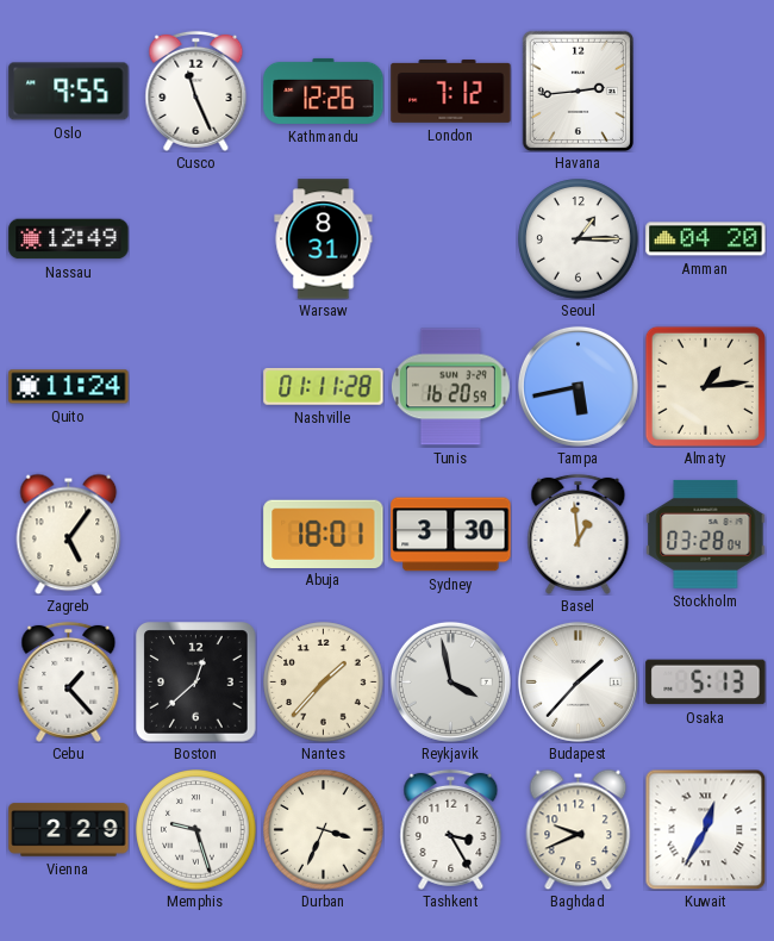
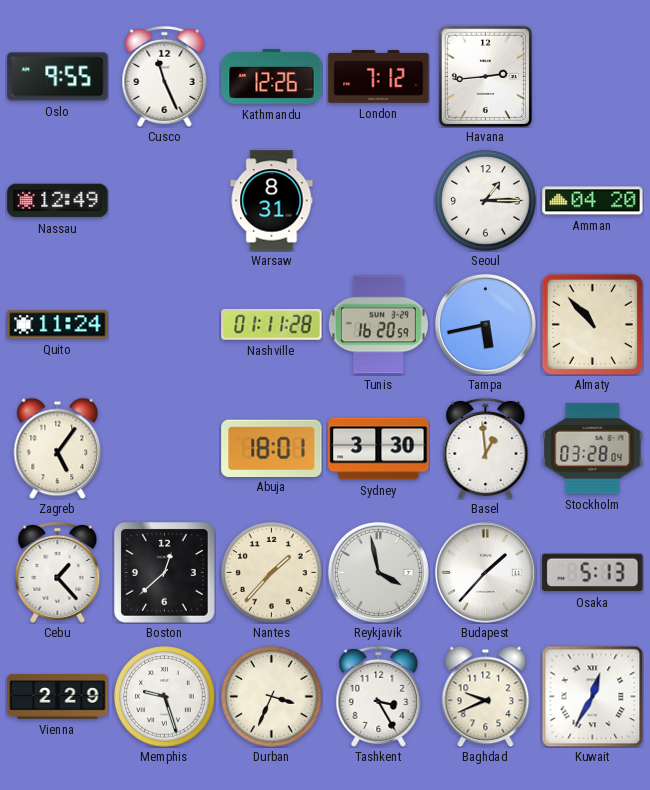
Almaty: 1:14 -> 10:53 (592, 324)
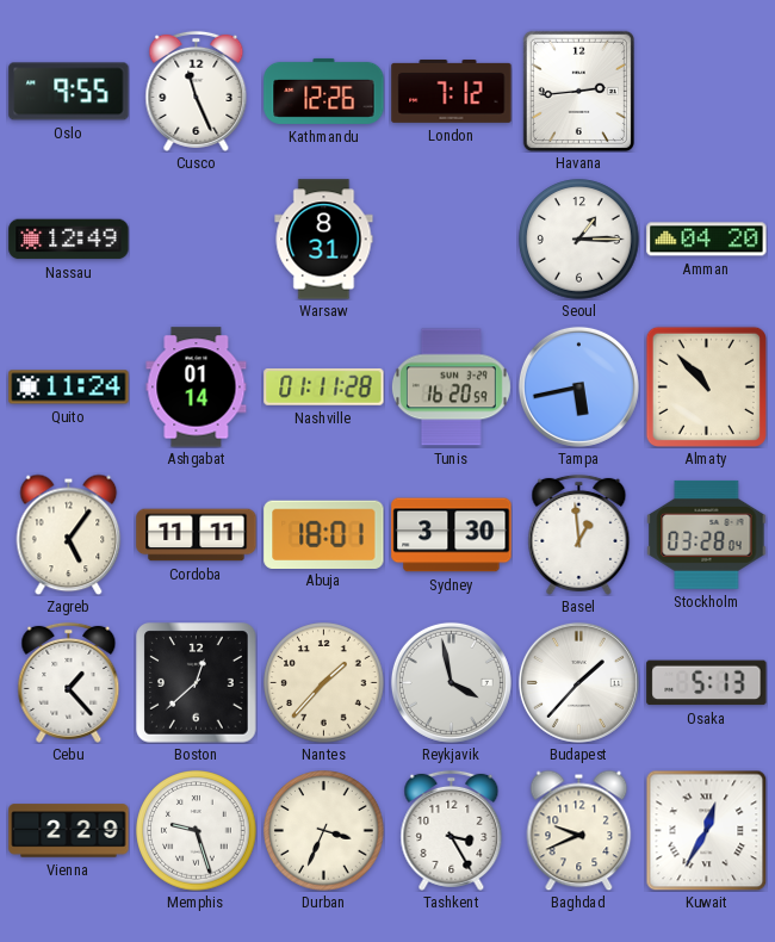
Ashgabat: none -> 01:14 (197, 388)
Cordoba: none -> 11:11 (197, 535)
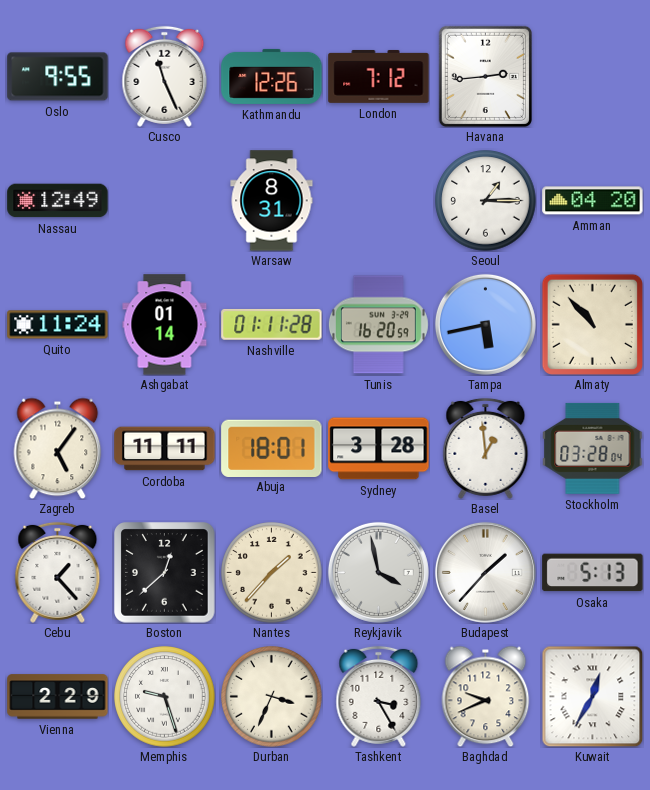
Sydney: 3:30 -> 3:28 (379, 449)
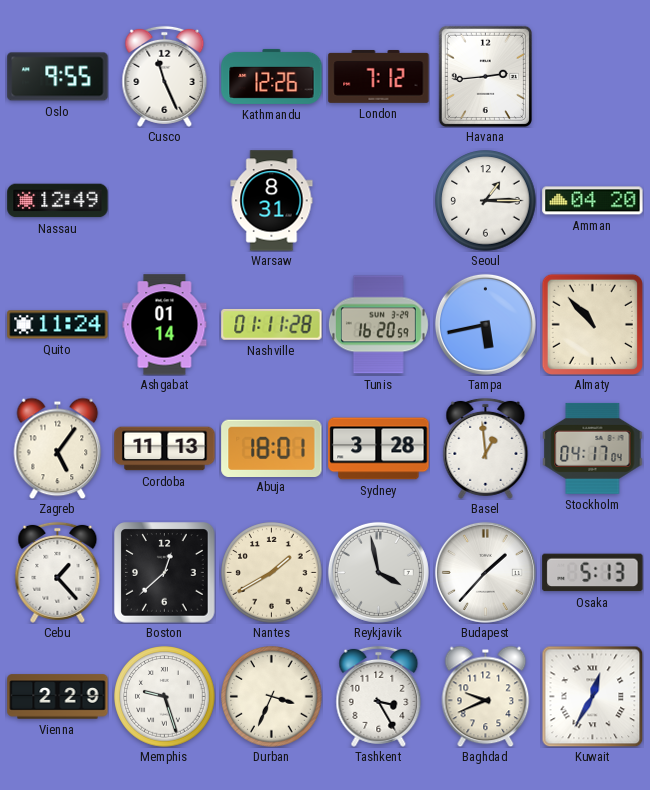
Cordoba: 11:11 -> 11:13 (165, 449)
Stockholm: 03:28 -> 04:17 (593, 448)
Nantes: 1:37 -> 1:40 (272, 573)
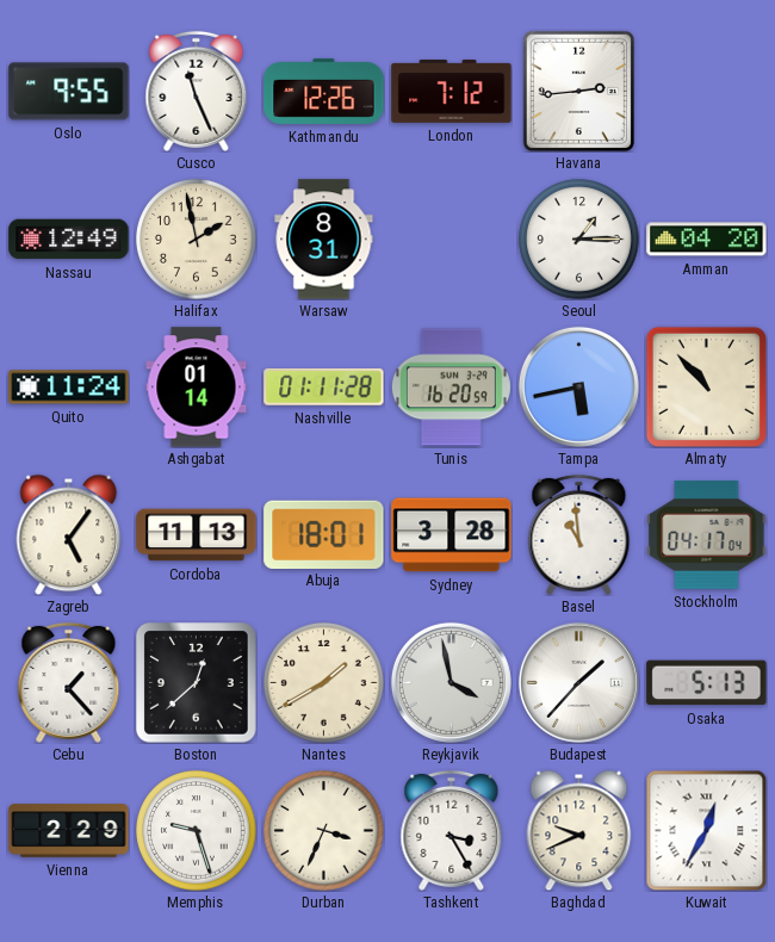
Halifax: none -> 1:58 (197, 240)
Basel: 12:59 -> 10:59 (579, 534)
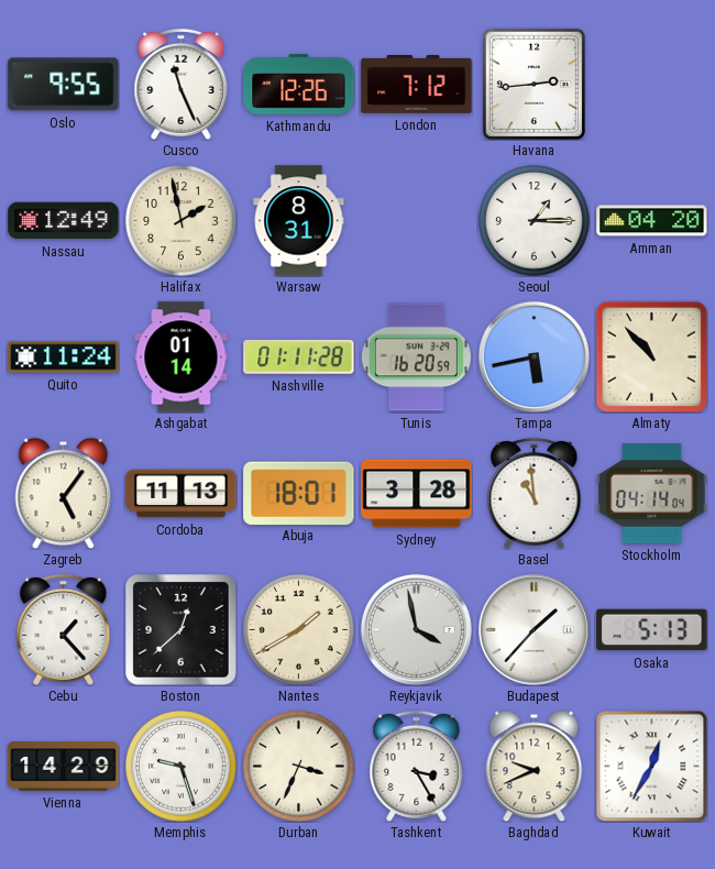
Stockholm: 04:17 -> 04:14 (652, 493)
Vienna: 2:29 -> 14:29 (64, 767)
